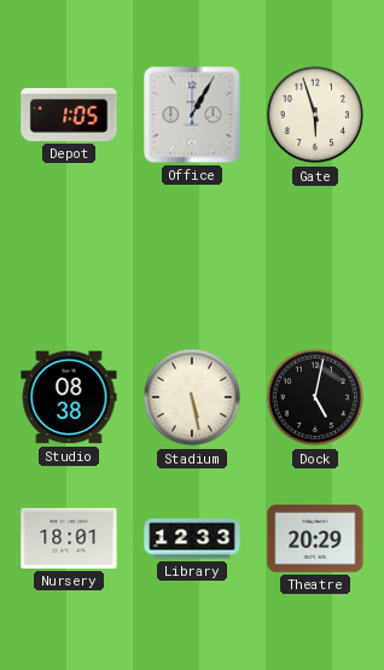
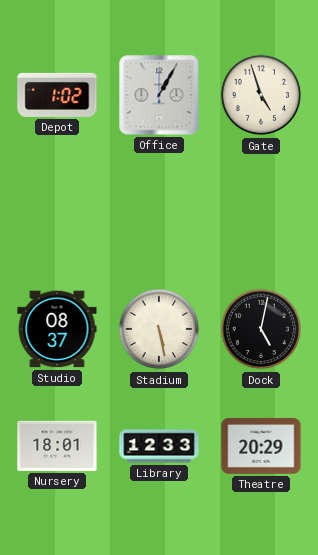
Depot: 1:05 -> 1:02 (57, 95)
Gate: 5:57 -> 4:57 (261, 95)
Studio: 08:38 -> 08:37 (57, 329)
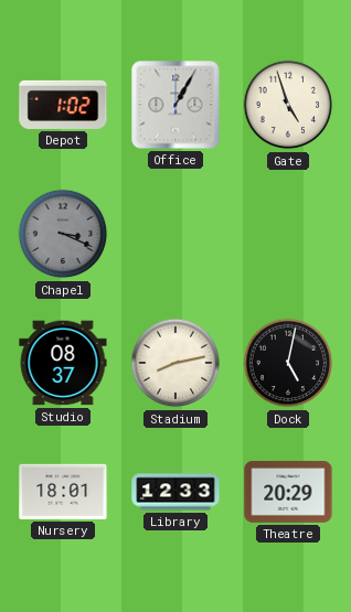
Chapel: none -> 3:19 (63, 234)
Stadium: 5:28 -> 8:13 (175, 363)
